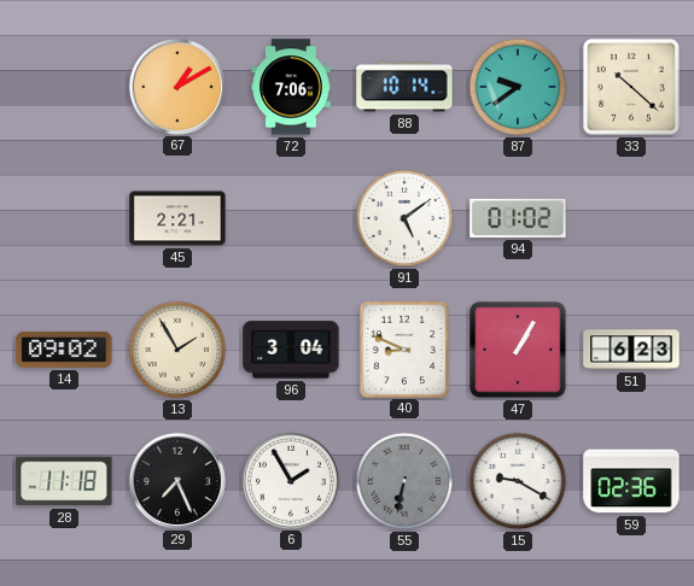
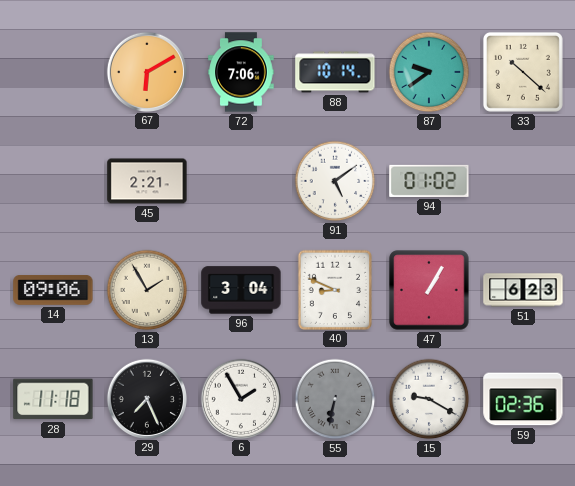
67: 1:10 -> 6:10 (146, 71)
14: 09:02 -> 09:06 (53, 291)
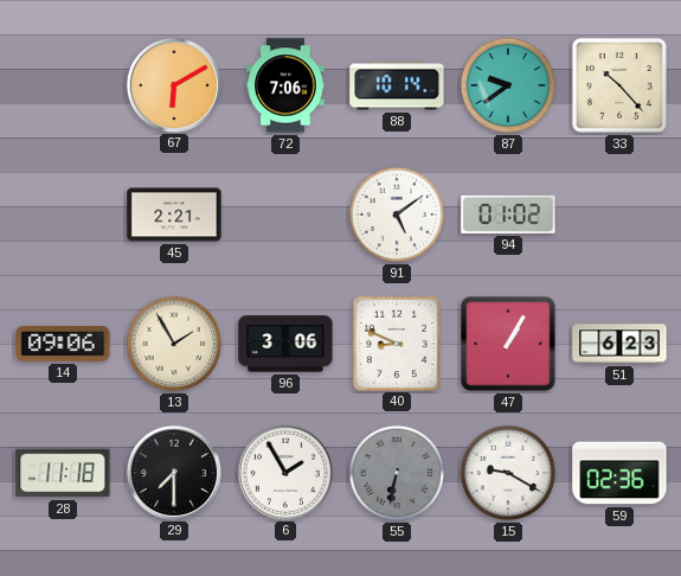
33: 10:22 -> 10:23 (619, 85)
96: 3:04 -> 3:06 (285, 344)
29: 7:26 -> 7:30 (173, 472)
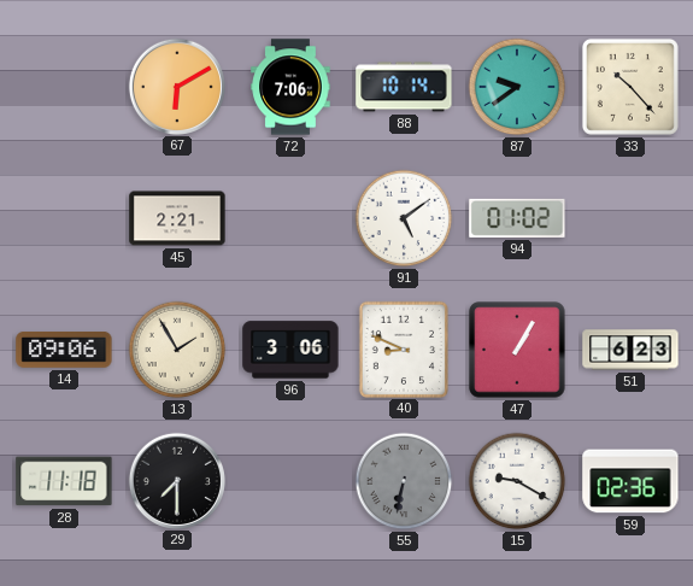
6: 1:55 -> none (284, 472)
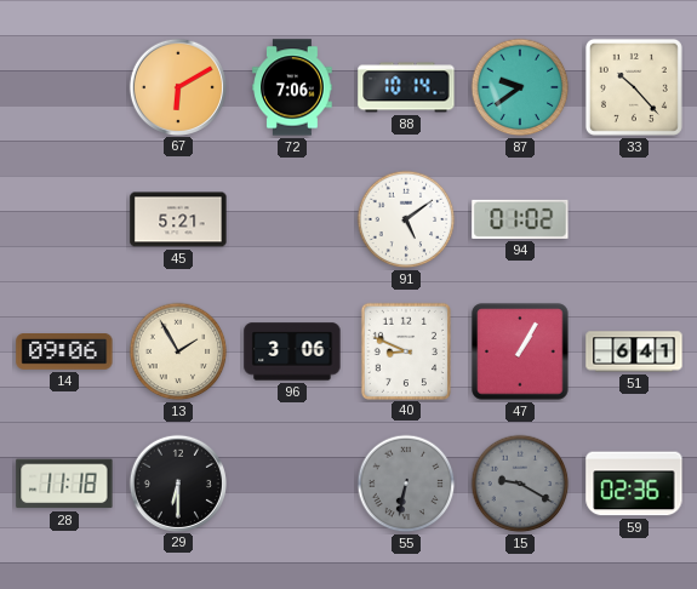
45: 2:21 -> 5:21 (178, 219)
51: 6:23 -> 6:41 (634, 351)
29: 7:30 -> 6:30 (177, 482)
15 dial: white -> grey (520, 484)
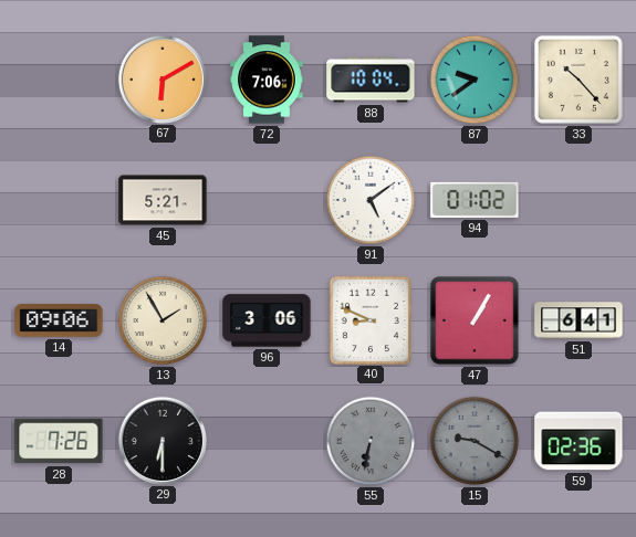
88: 10:14 -> 10:04 (371, 80)
28: 11:18 -> 7:26 (59, 441)
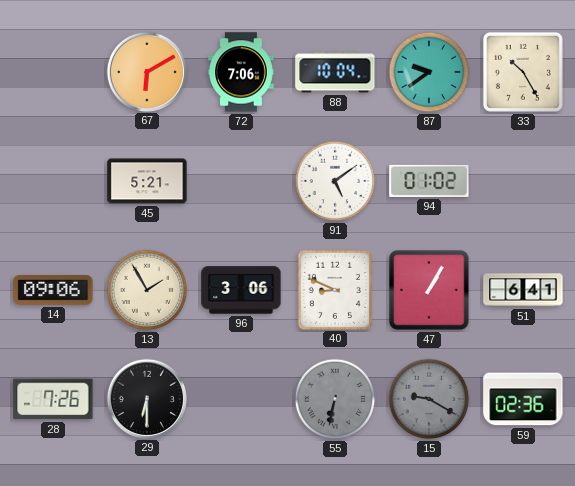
33: 10:23 -> 10:25 (523, 72)
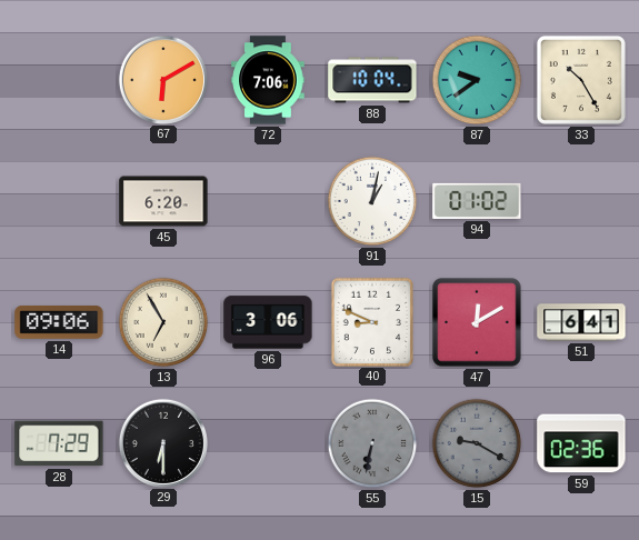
45: 5:21 -> 6:20 (163, 201)
91: 5:09 -> 1:02 (372, 201)
13: 1:55 -> 6:55 (163, 322)
47: 1:05 -> 12:10 (477, 322)
28: 7:26 -> 7:29 (59, 443)
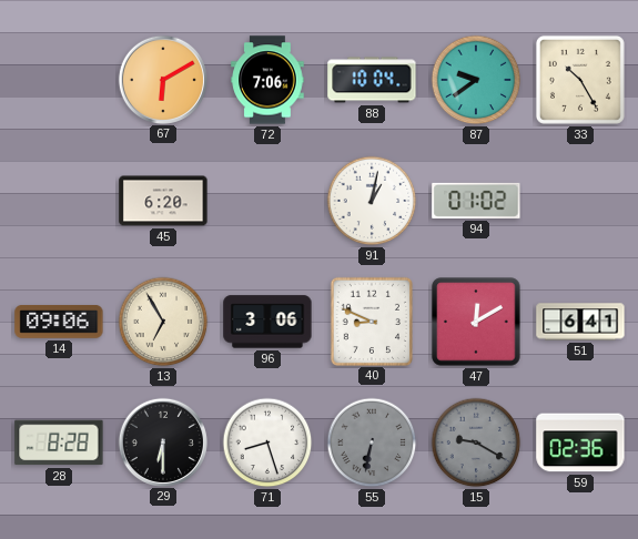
28: 7:29 -> 8:28 (59, 443)
71: none -> 8:27 (267, 443)
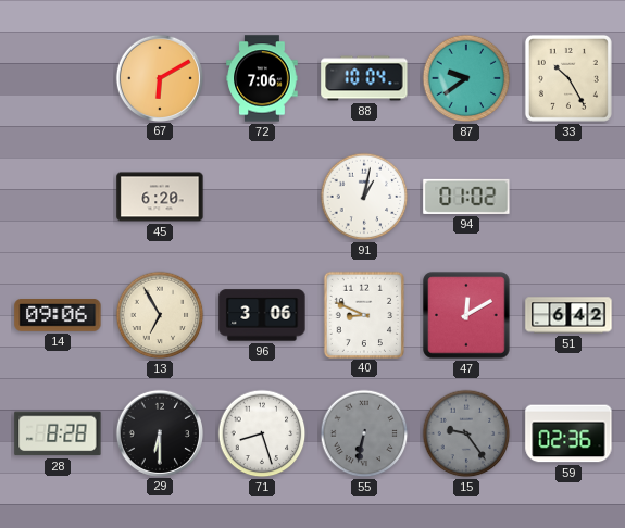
51: 6:41 -> 6:42 (568, 315)
15: 9:20 -> 9:24 (466, 433)
